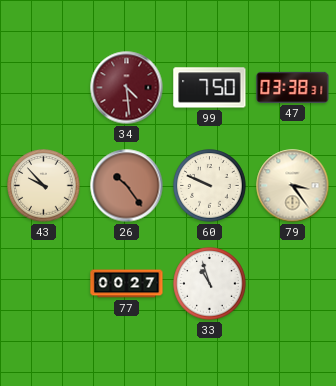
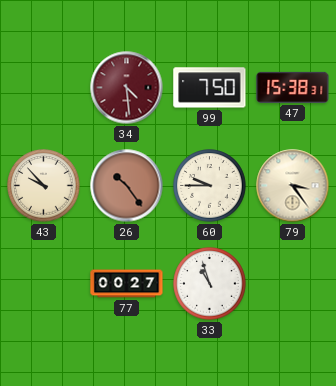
47: 03:38 -> 15:38 (293, 87)
60: 9:49 -> 9:45 (210, 186)
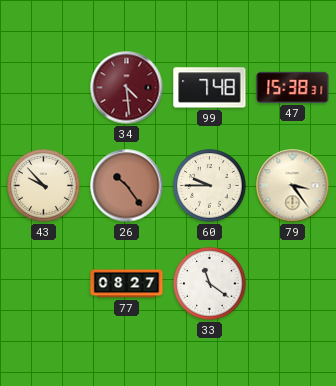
99: 7:50 -> 7:48 (210, 88)
77: 00:27 -> 08:27 (127, 284)
33: 10:57 -> 11:21 (210, 284)
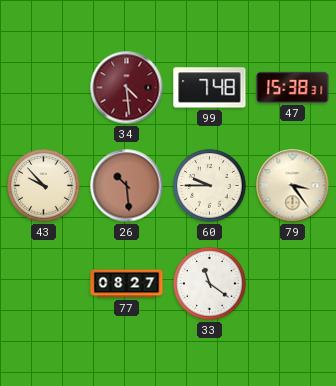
26: 10:24 -> 10:29 (127, 186)
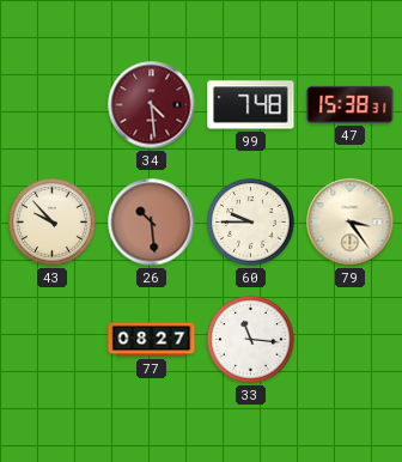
33: 11:21 -> 11:16 (251, 340)
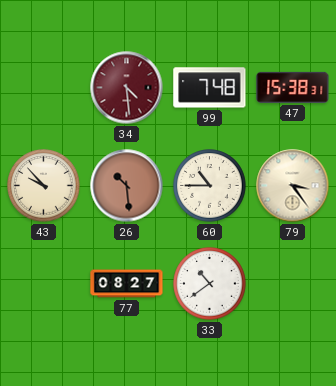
60: 9:45 -> 10:45 (210, 186)
33: 11:16 -> 10:39 (210, 284)
